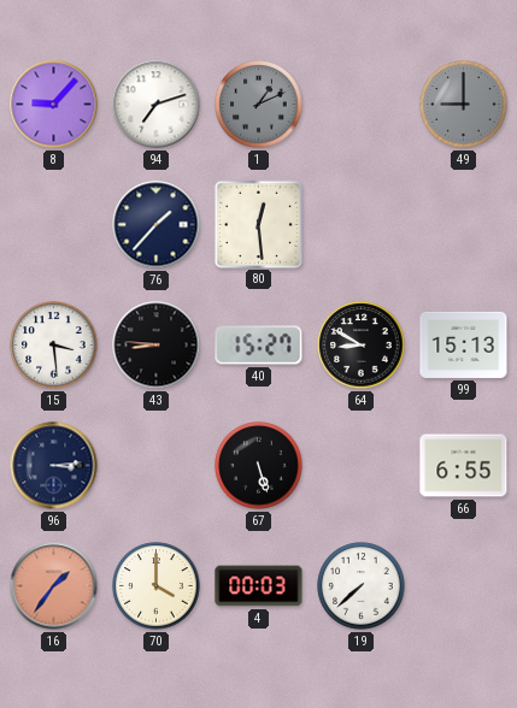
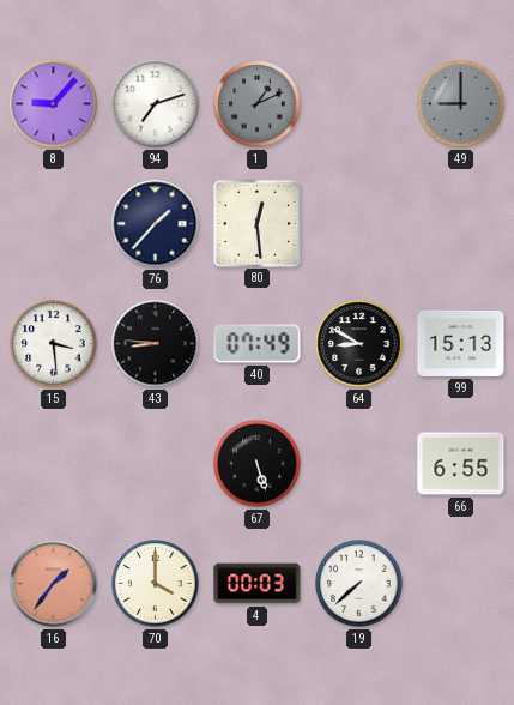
40: 15:27 -> 07:49 (258, 344)
96: 3:14 -> none (54, 466)
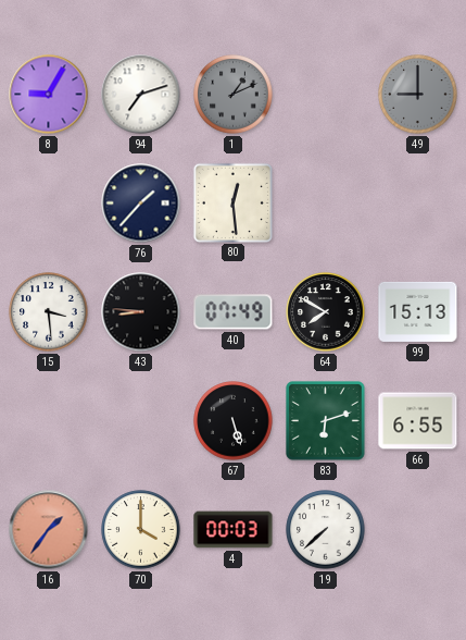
8: 9:07 -> 9:05 (49, 95)
64: 8:50 -> 7:50 (326, 312)
83: none -> 6:12 (326, 421)
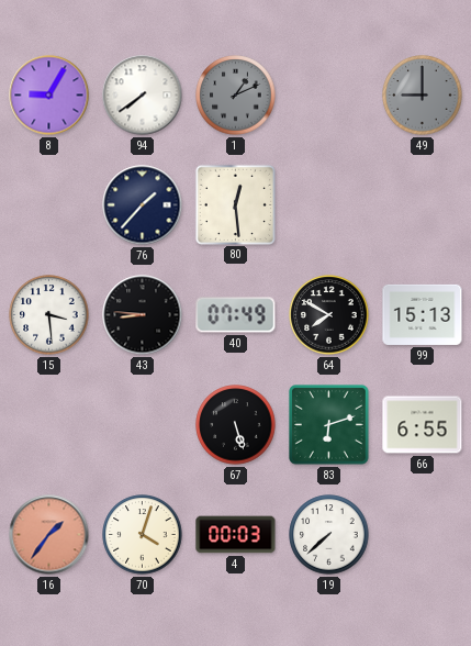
94: 7:12 -> 7:39 (143, 96)
70: 4:00 -> 4:03 (143, 535)
